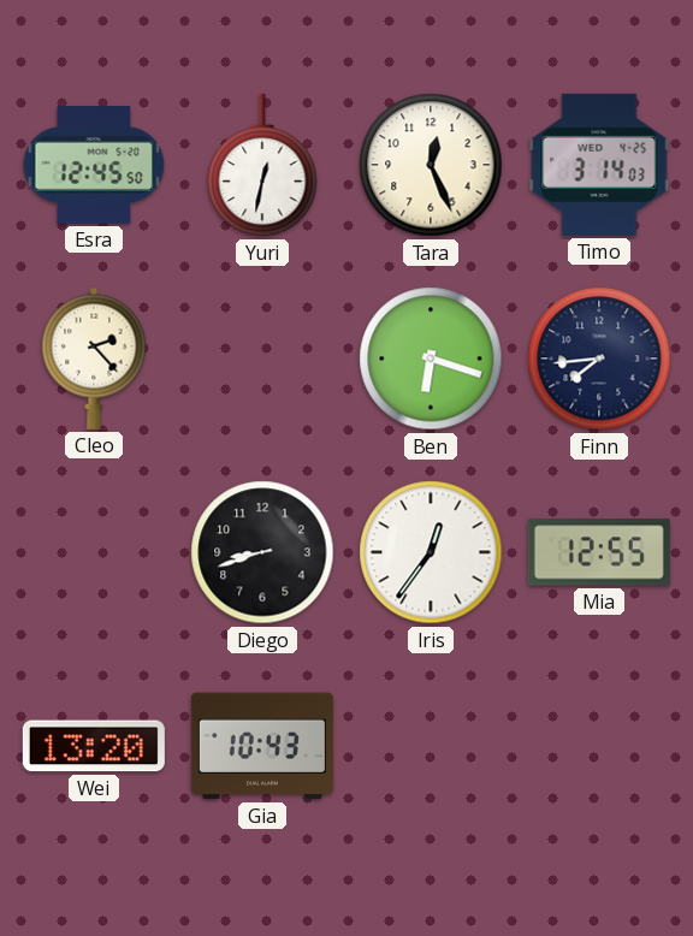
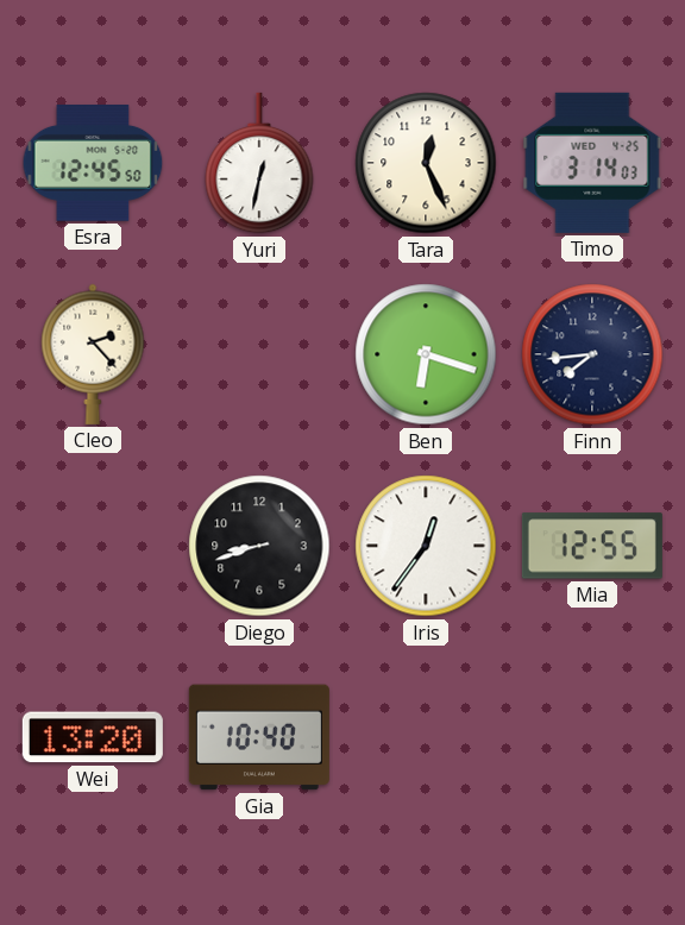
Gia: 10:43 -> 10:40 (259, 737)
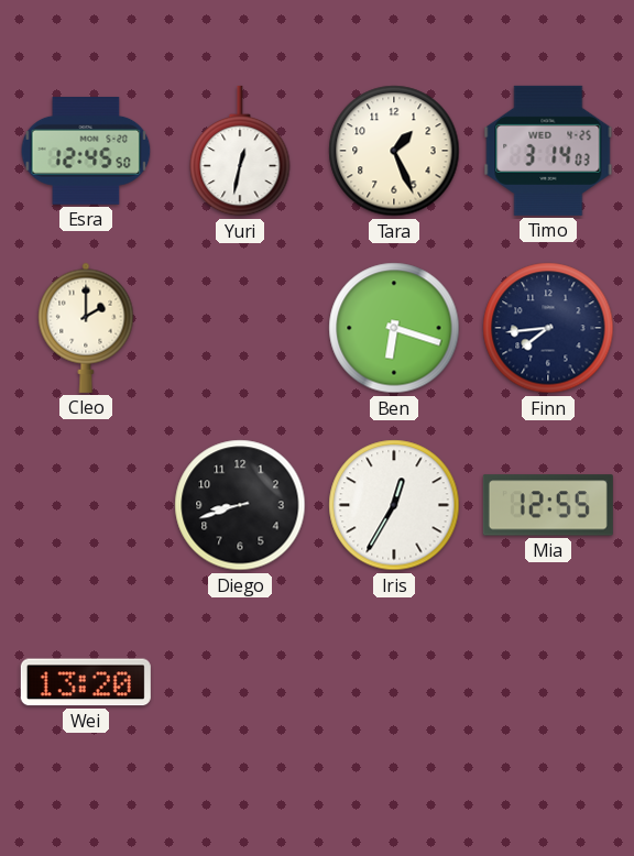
Tara: 12:26 -> 1:26 (394, 151)
Cleo: 2:23 -> 2:00 (86, 328)
Iris: 12:36 -> 12:35 (394, 505)
Gia: 10:40 -> none (259, 737)
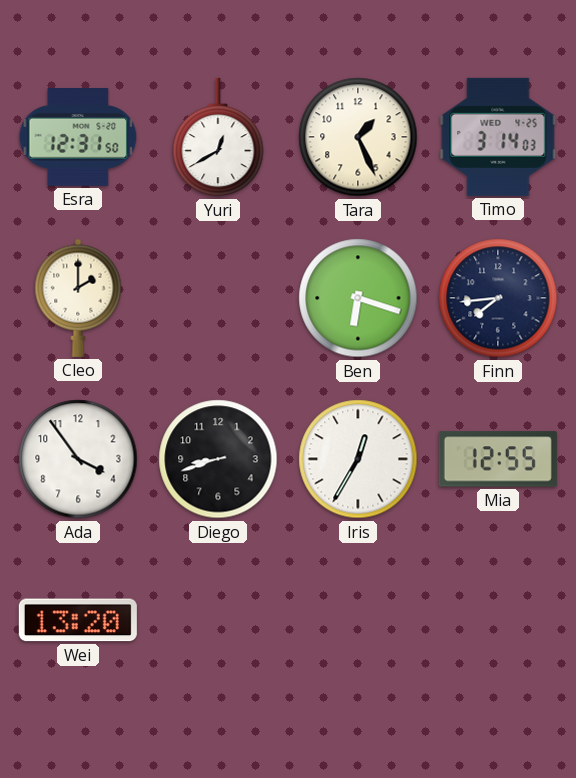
Esra: 12:45 -> 12:31 (78, 138)
Yuri: 12:32 -> 12:40 (218, 137)
Ada: none -> 3:54 (78, 459)
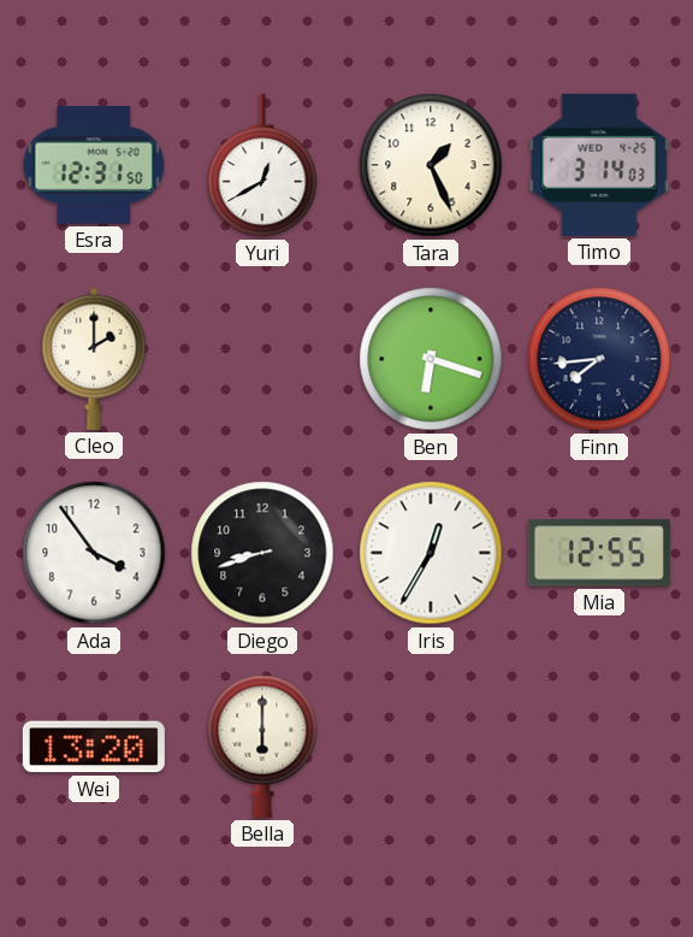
Bella: none -> 6:00 (262, 747)
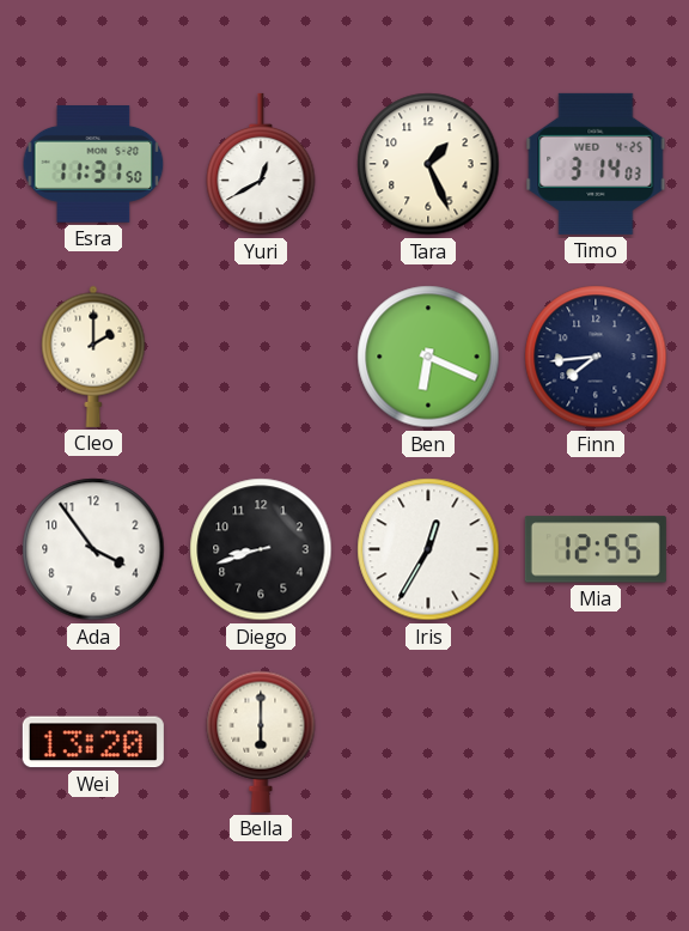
Esra: 12:31 -> 11:31 (93, 165)
Ben: 6:18 -> 6:19 (428, 357)
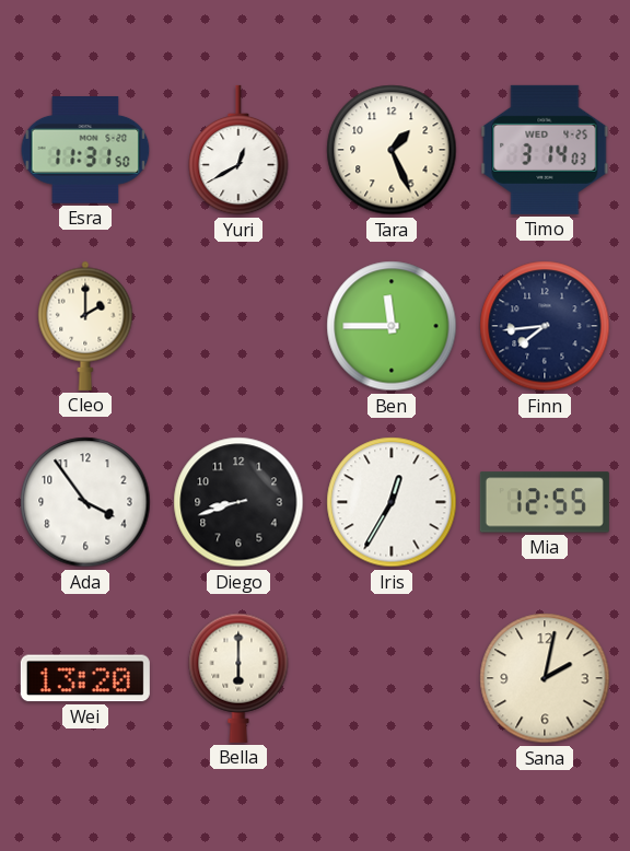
Ben: 6:19 -> 11:45 (392, 326)
Sana: none -> 2:02 (545, 678)
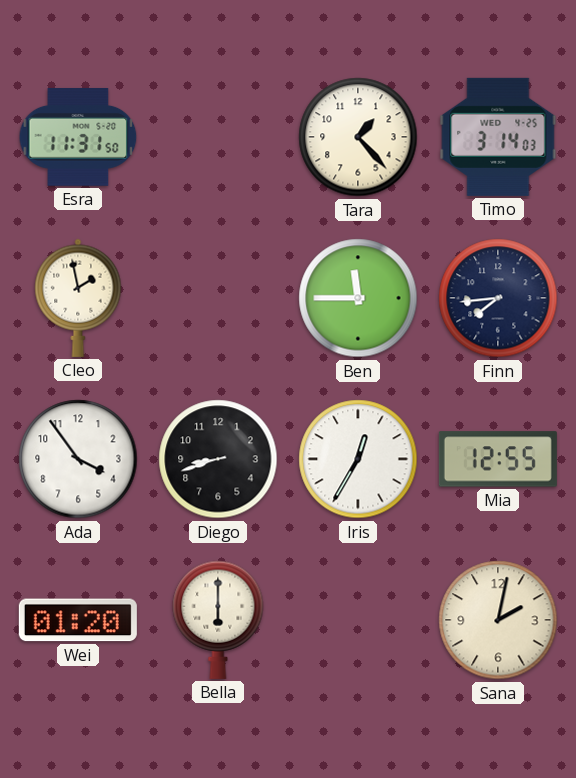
Yuri: 12:40 -> none (238, 150)
Tara: 1:26 -> 1:23 (358, 137)
Cleo: 2:00 -> 1:58 (78, 298)
Wei: 13:20 -> 01:20 (78, 620)
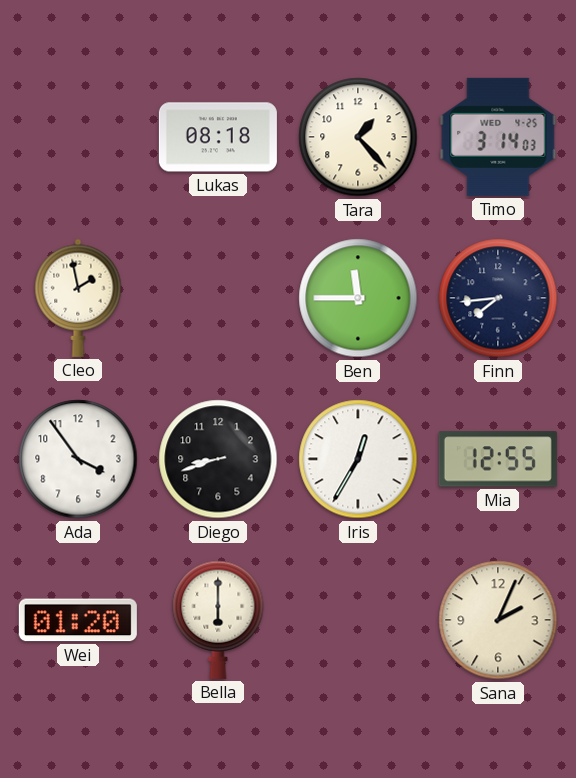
Esra: 11:31 -> none (78, 138)
Lukas: none -> 08:18 (218, 137)
Sana: 2:02 -> 2:04 (498, 620)
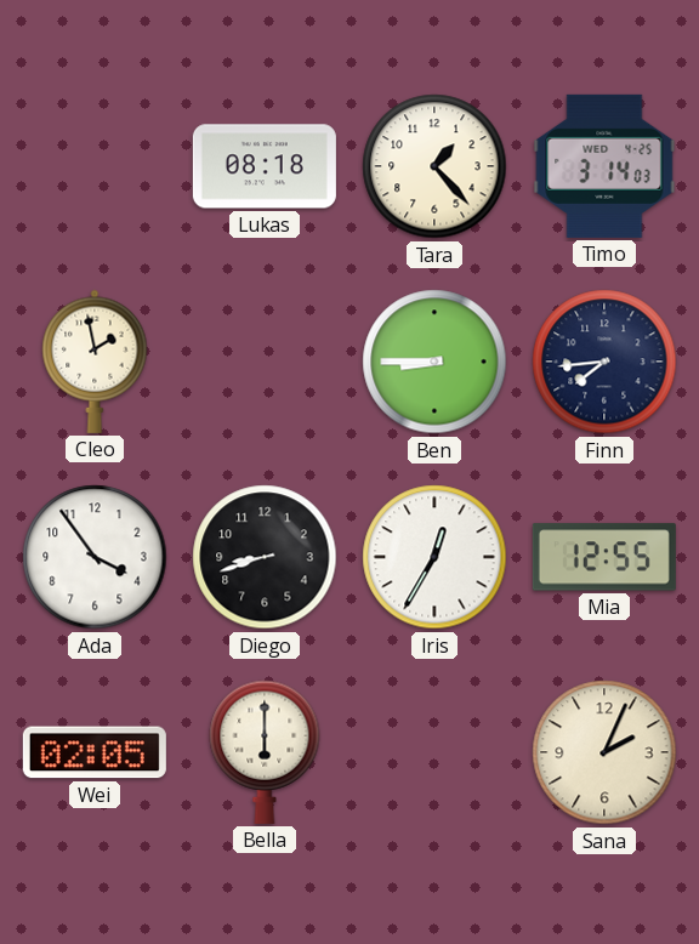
Ben: 11:45 -> 8:45 (434, 362)
Wei: 01:20 -> 02:05 (95, 752)
